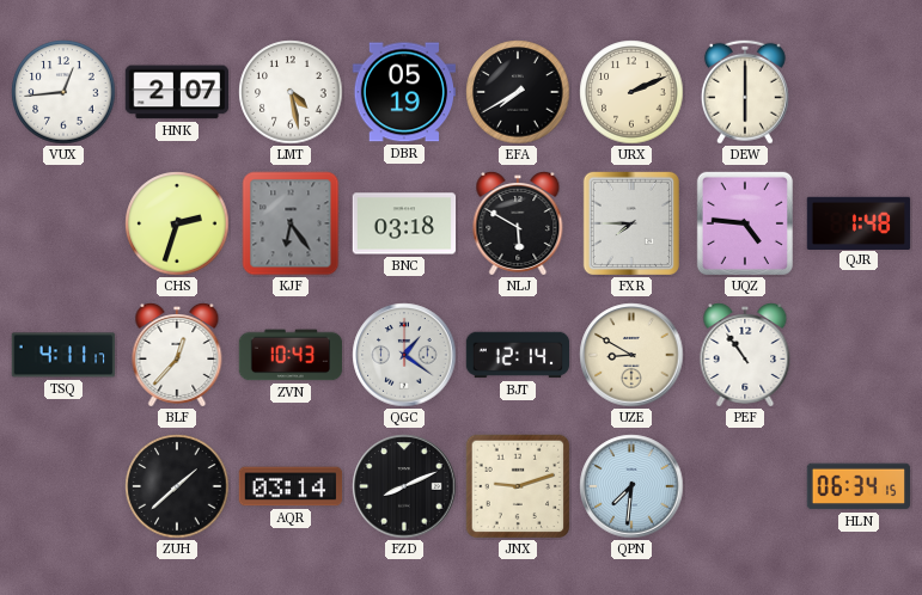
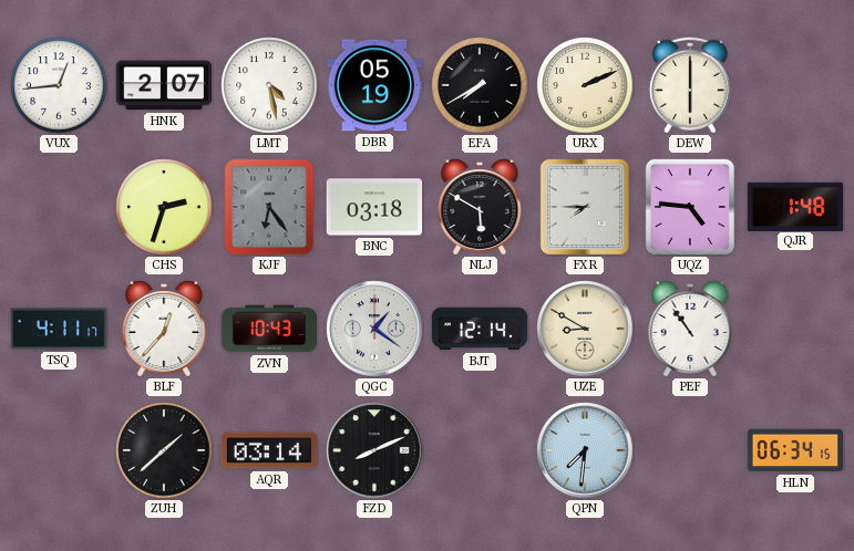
JNX: 9:12 -> none (518, 486)
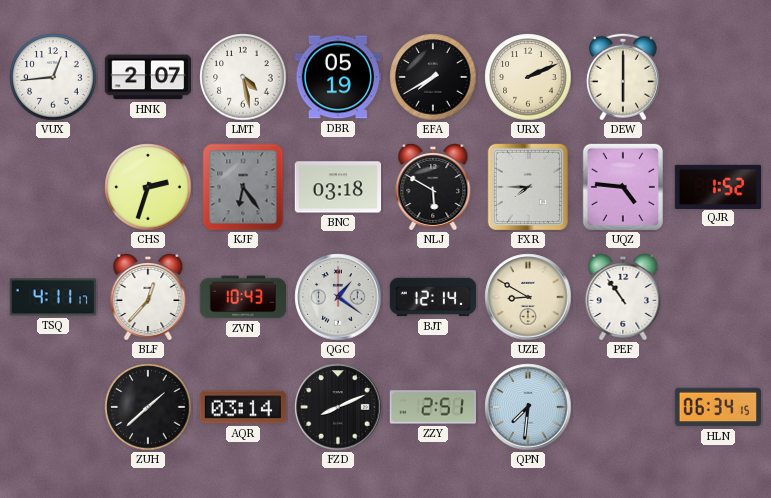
QJR: 1:48 -> 1:52 (718, 186)
ZZY: none -> 2:51 (432, 407)
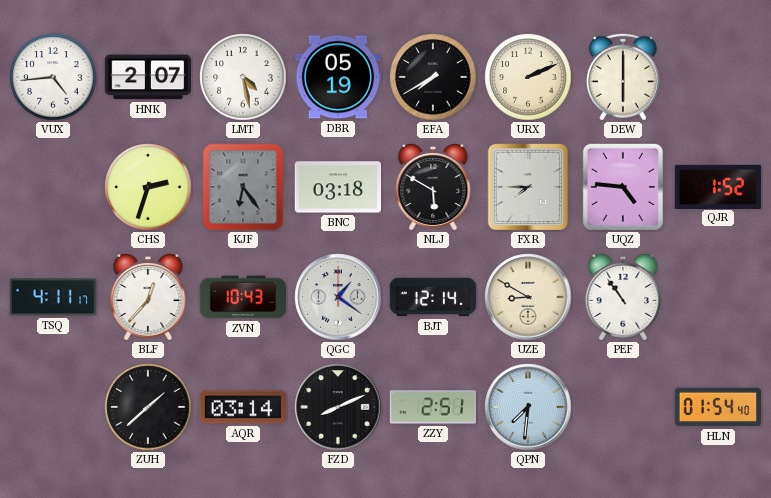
VUX: 12:44 -> 4:44 (53, 77)
HLN: 06:34 -> 01:54 (717, 407)
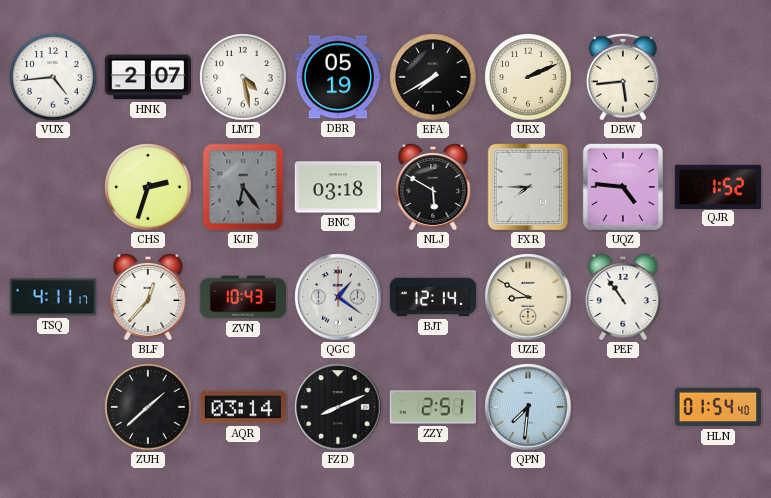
DEW: 6:00 -> 5:44 (623, 77)
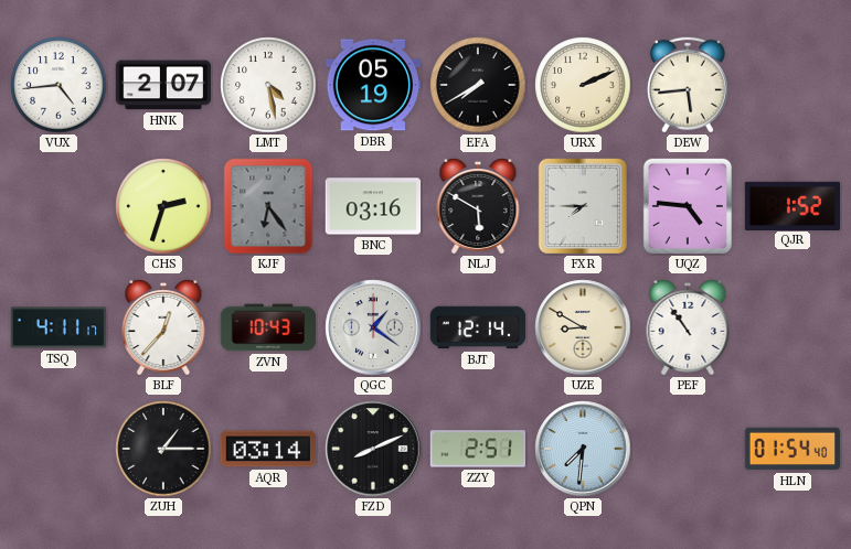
BNC: 03:18 -> 03:16 (373, 206)
ZUH: 1:38 -> 1:15 (163, 449)
